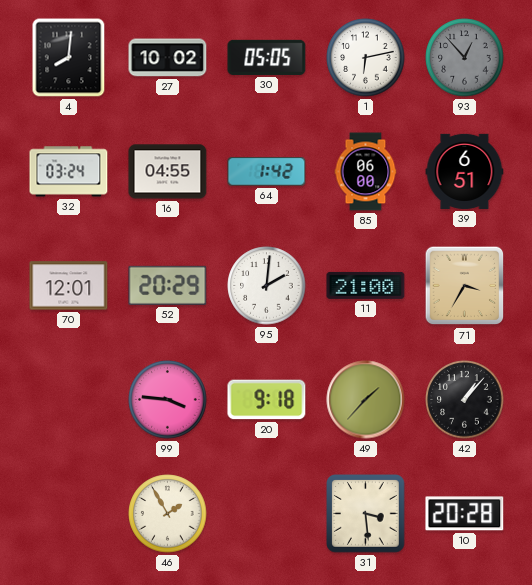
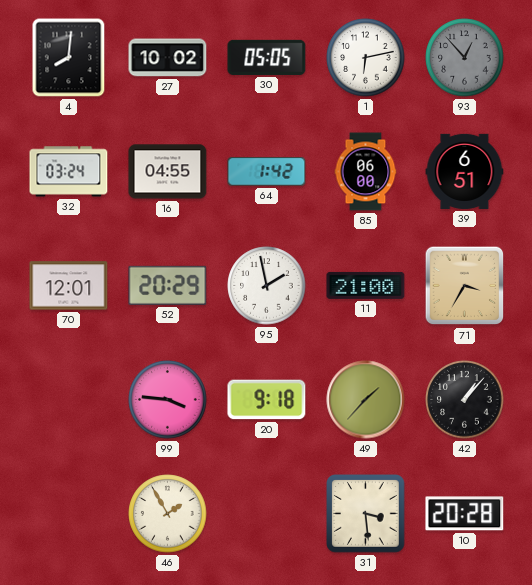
95: 2:01 -> 1:58 (267, 286)
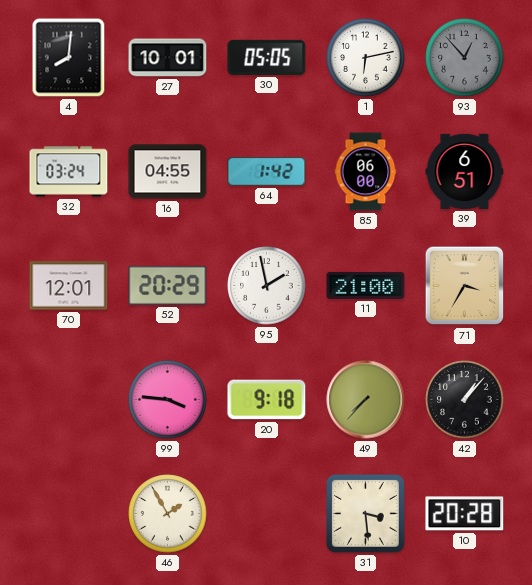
27: 10:02 -> 10:01 (168, 58)
49: 1:37 -> 7:37 (366, 400)
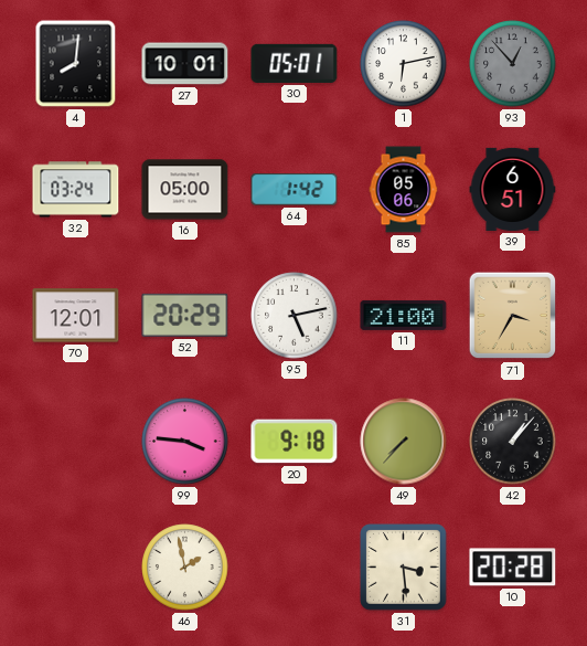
30: 05:05 -> 05:01 (295, 63)
16: 04:55 -> 05:00 (185, 190)
85: 06:00 -> 05:06 (404, 190)
95: 1:58 -> 5:13 (295, 316)
46: 1:55 -> 1:58 (185, 568)
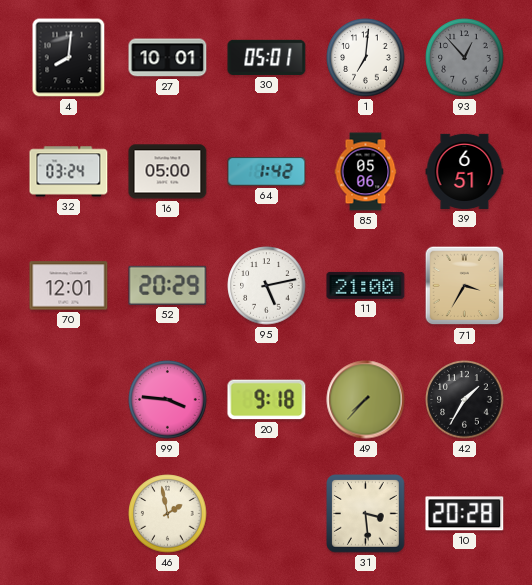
1: 6:13 -> 7:01 (366, 58)
42: 1:07 -> 1:35 (465, 400)
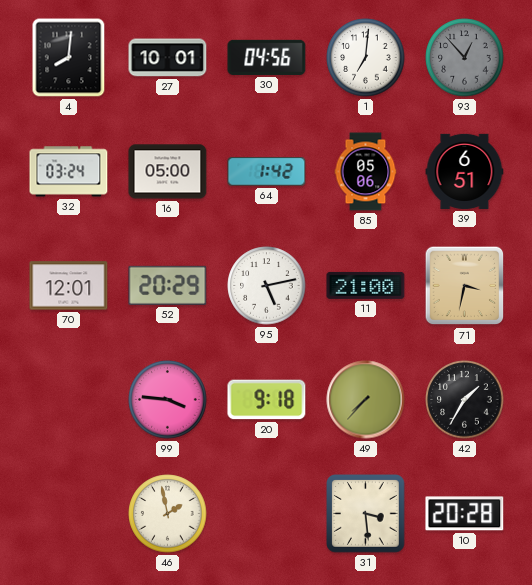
30: 05:01 -> 04:56 (267, 57)
71: 3:35 -> 3:32 (465, 286)
